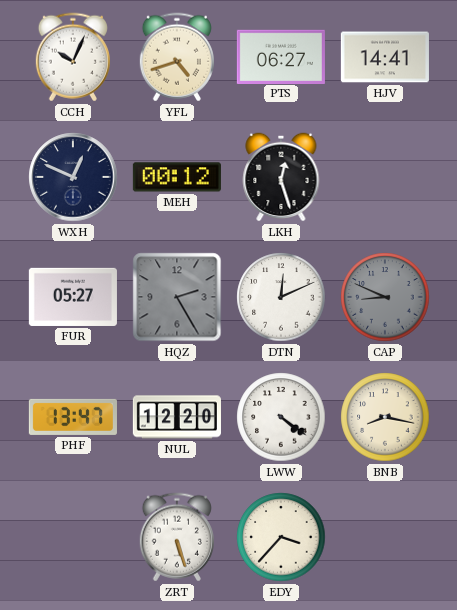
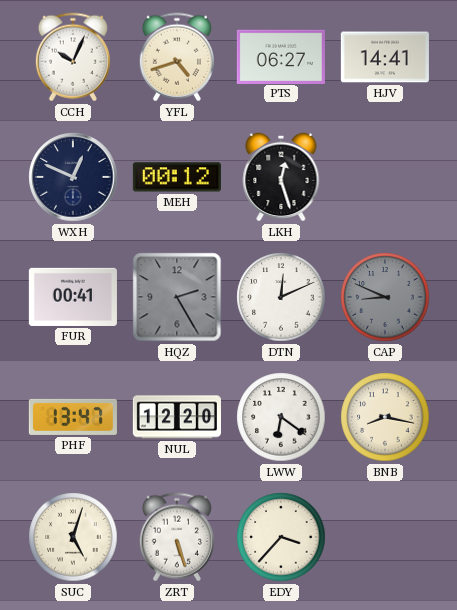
FUR: 05:27 -> 00:41 (73, 297)
LWW: 4:21 -> 6:21 (281, 417)
SUC: none -> 5:03 (73, 537)
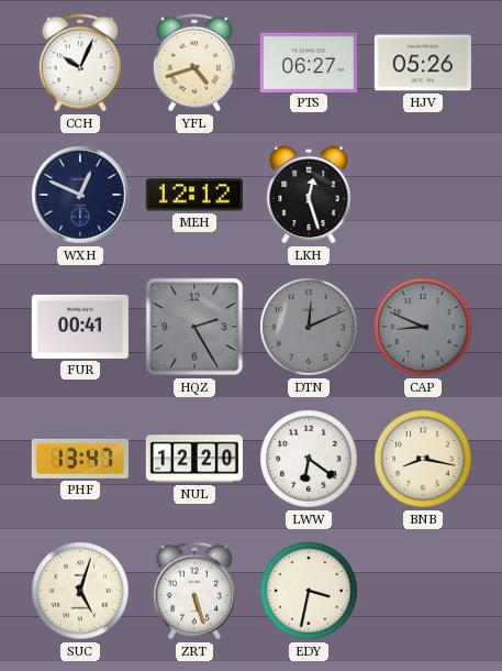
HJV: 14:41 -> 05:26 (423, 63)
MEH: 00:12 -> 12:12 (194, 195)
DTN dial: white -> grey (309, 327)
EDY: 3:37 -> 3:32 (309, 591)
